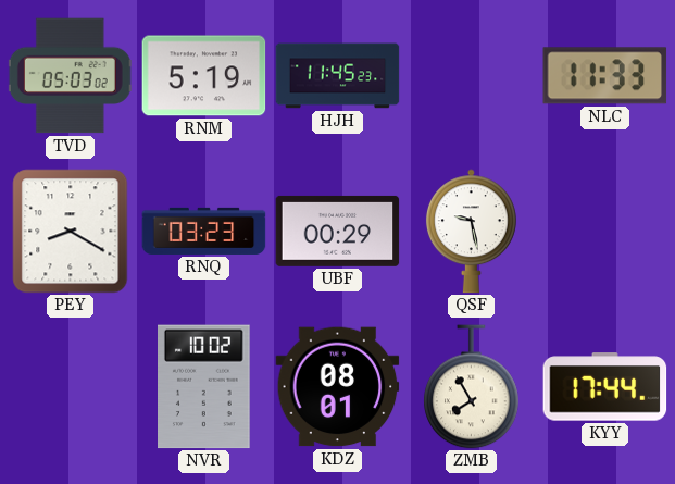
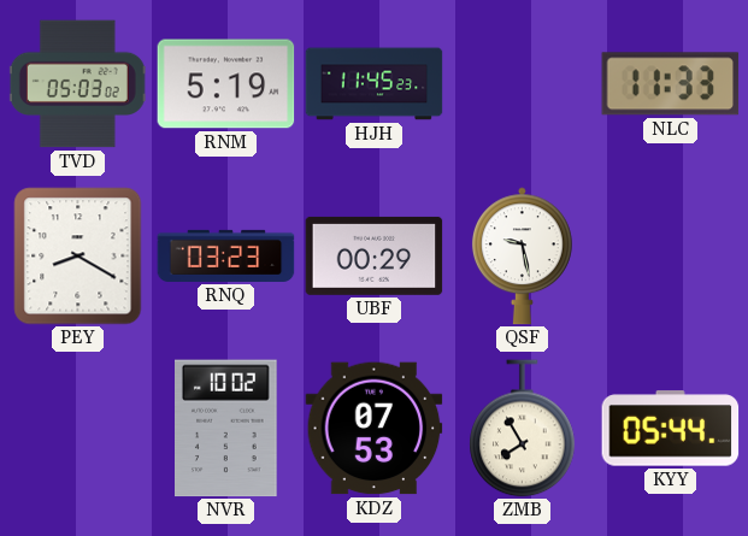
KDZ: 08:01 -> 07:53 (375, 429)
KYY: 17:44 -> 05:44 (671, 429)
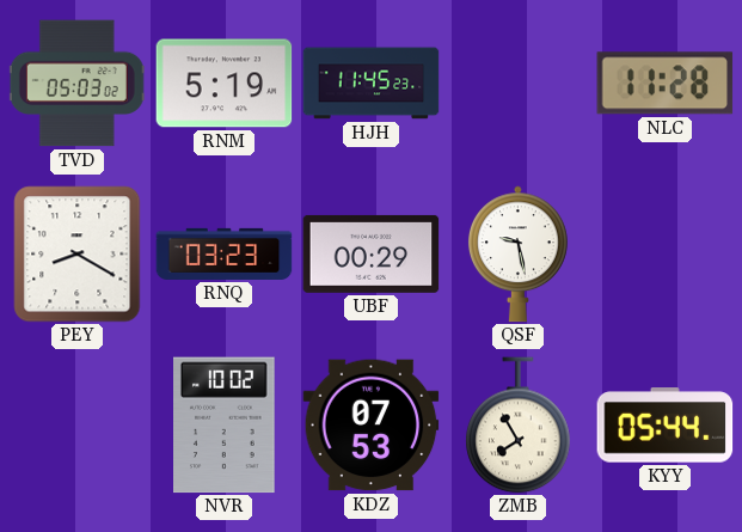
NLC: 11:33 -> 11:28 (666, 84)
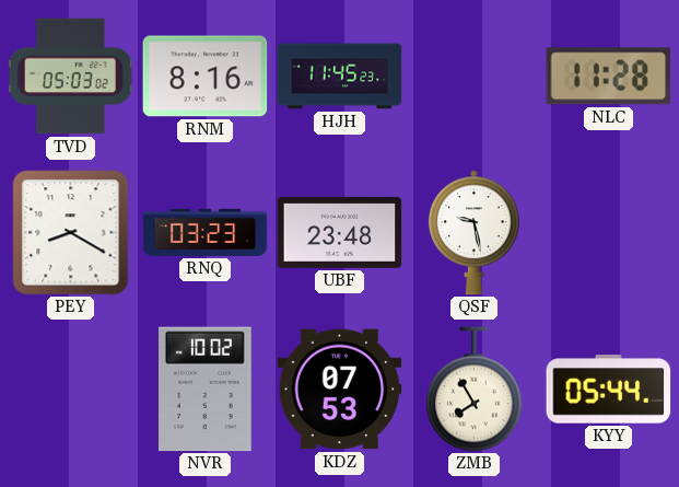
RNM: 5:19 -> 8:16 (206, 77)
UBF: 00:29 -> 23:48 (340, 232)
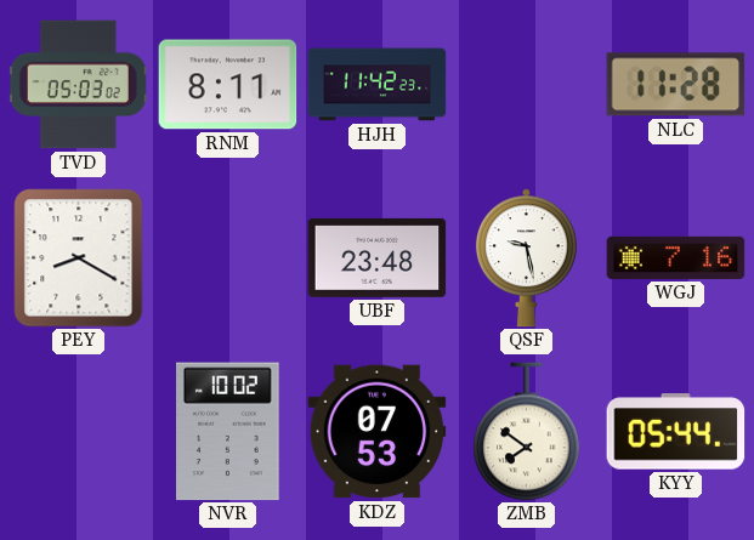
RNM: 8:16 -> 8:11 (228, 85)
HJH: 11:45 -> 11:42 (378, 85)
RNQ: 03:23 -> none (206, 232)
WGJ: none -> 7:16 (676, 257)
ZMB: 7:55 -> 7:51 (527, 432)
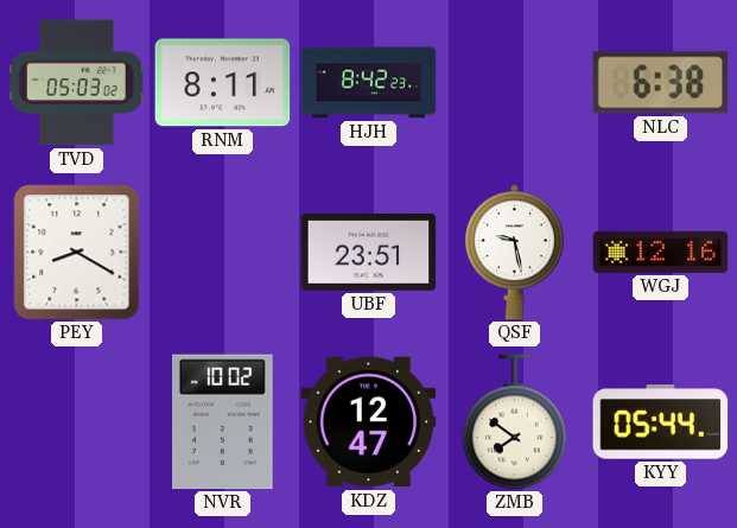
HJH: 11:42 -> 8:42 (369, 83)
NLC: 11:28 -> 6:38 (661, 83)
UBF: 23:48 -> 23:51 (369, 252)
WGJ: 7:16 -> 12:16 (661, 252)
KDZ: 07:53 -> 12:47 (369, 422)
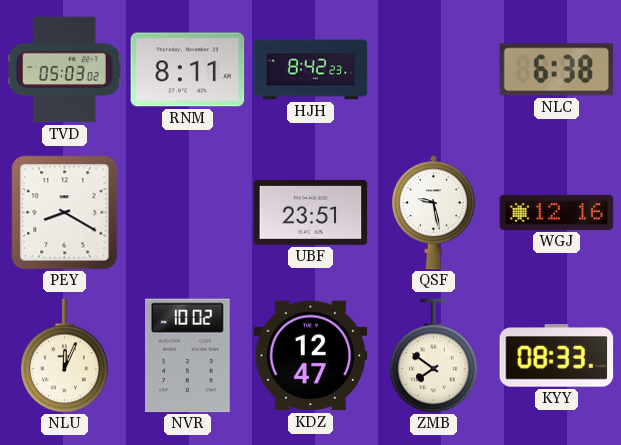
NLU: none -> 12:04 (65, 356)
KYY: 05:44 -> 08:33 (557, 356)
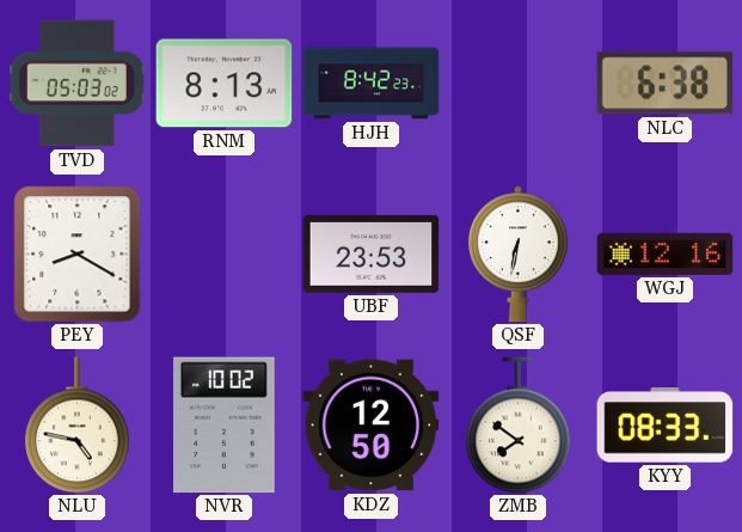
RNM: 8:11 -> 8:13 (225, 84)
UBF: 23:51 -> 23:53 (372, 253)
QSF: 9:28 -> 6:32 (517, 255)
NLU: 12:04 -> 4:47 (78, 426)
KDZ: 12:47 -> 12:50 (372, 426)
